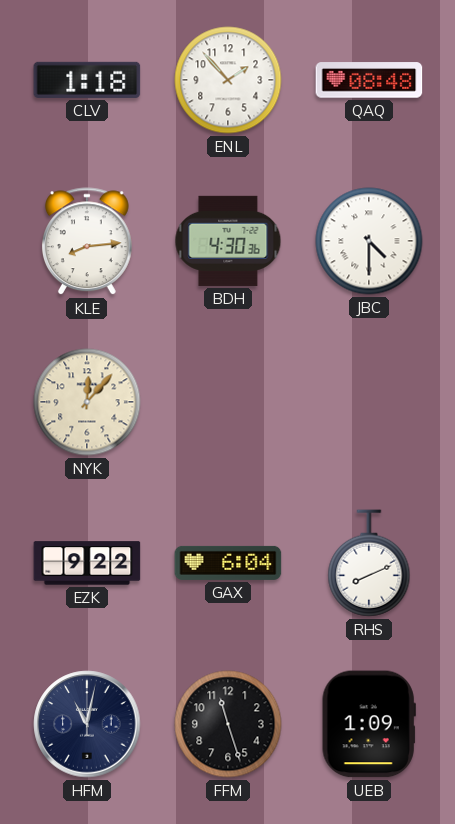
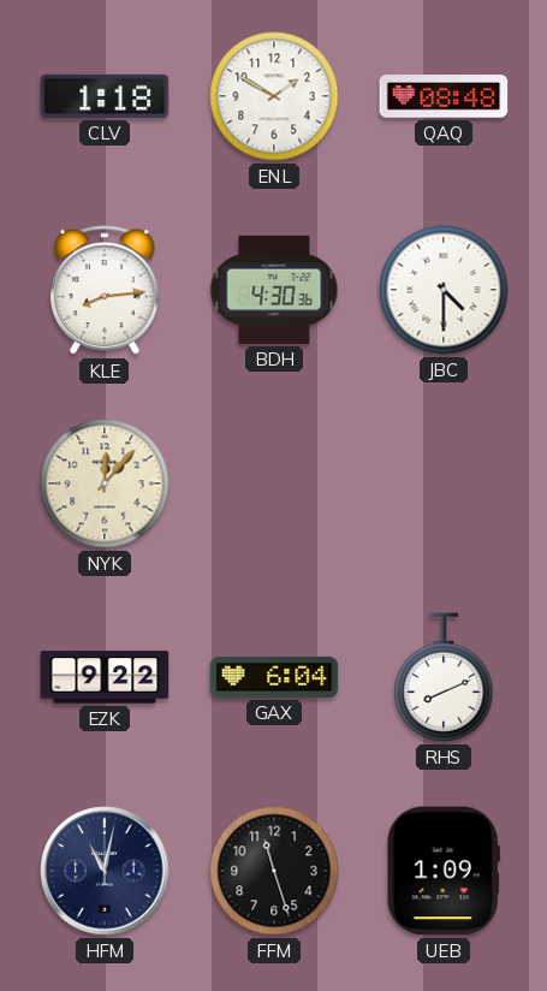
ENL: 1:53 -> 1:50 (274, 96)
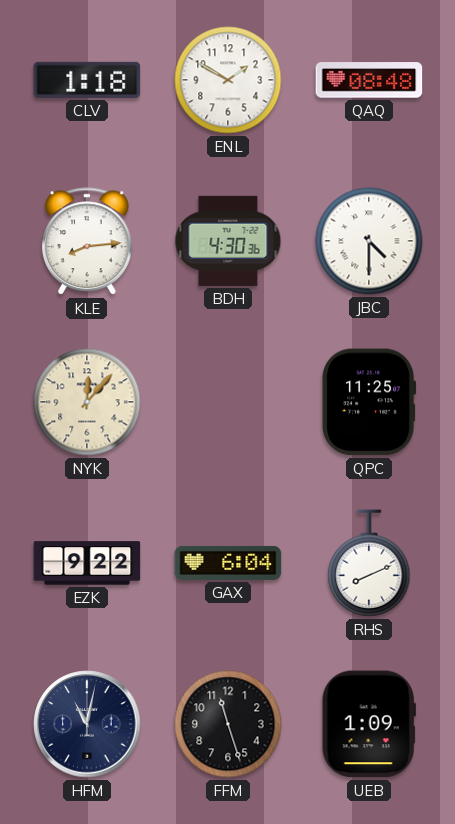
QPC: none -> 11:25 (369, 402)
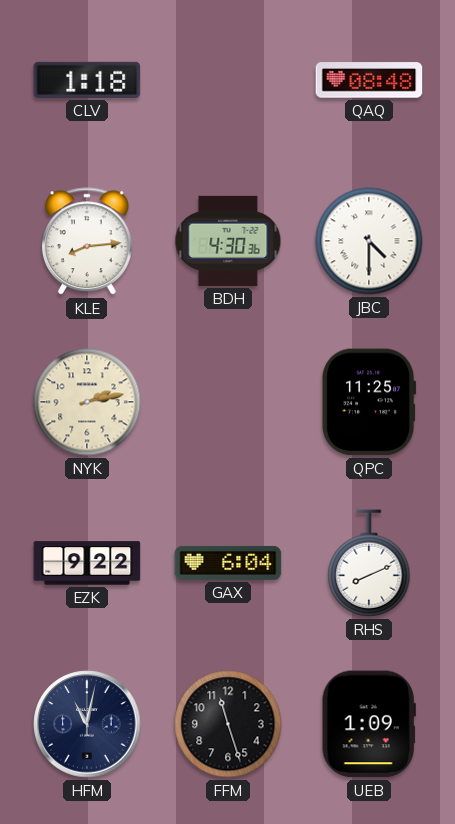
ENL: 1:50 -> none (228, 80)
NYK: 12:07 -> 2:13 (87, 402)
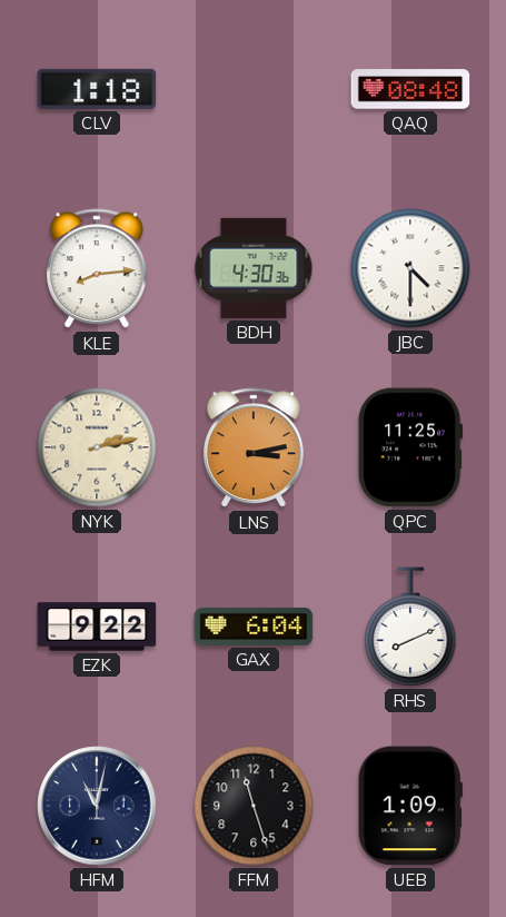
LNS: none -> 3:13 (254, 448)
